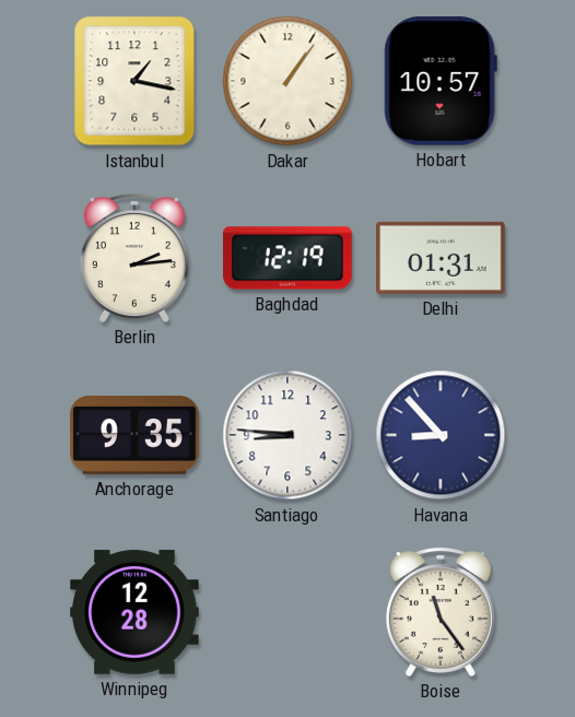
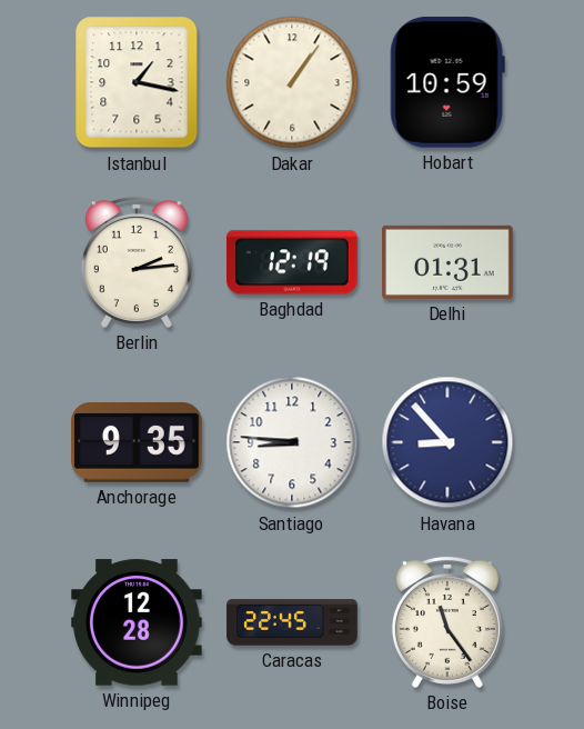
Hobart: 10:57 -> 10:59 (447, 83)
Caracas: none -> 22:45 (292, 622)
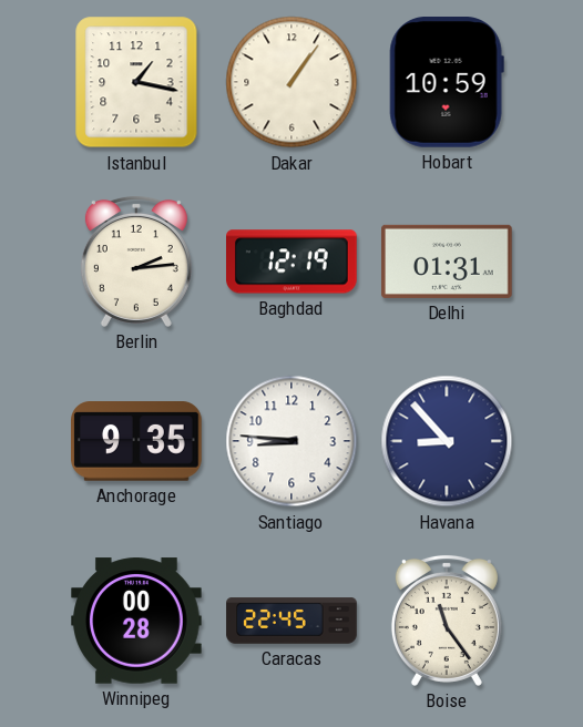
Winnipeg: 12:28 -> 00:28 (136, 621)
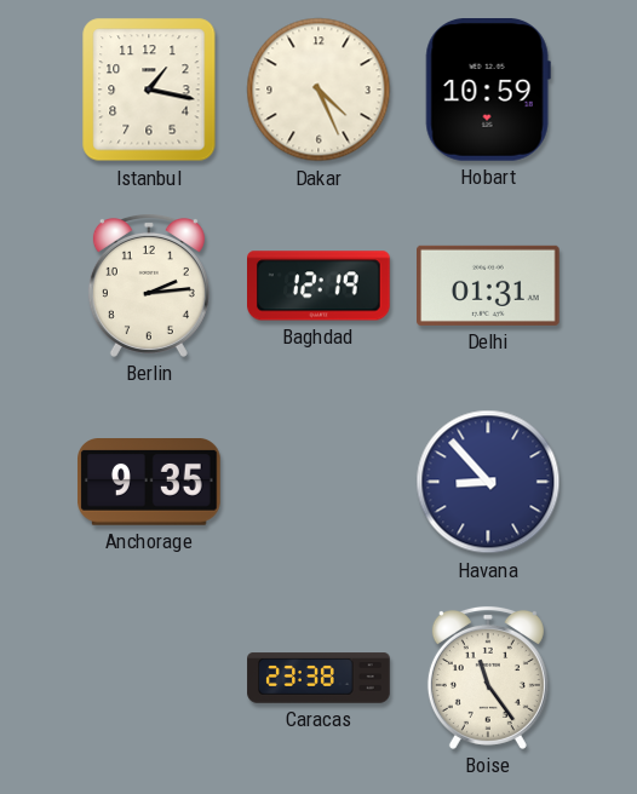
Dakar: 1:06 -> 4:26 (318, 90)
Santiago: 8:46 -> none (291, 441)
Winnipeg: 00:28 -> none (136, 621)
Caracas: 22:45 -> 23:38 (318, 678)
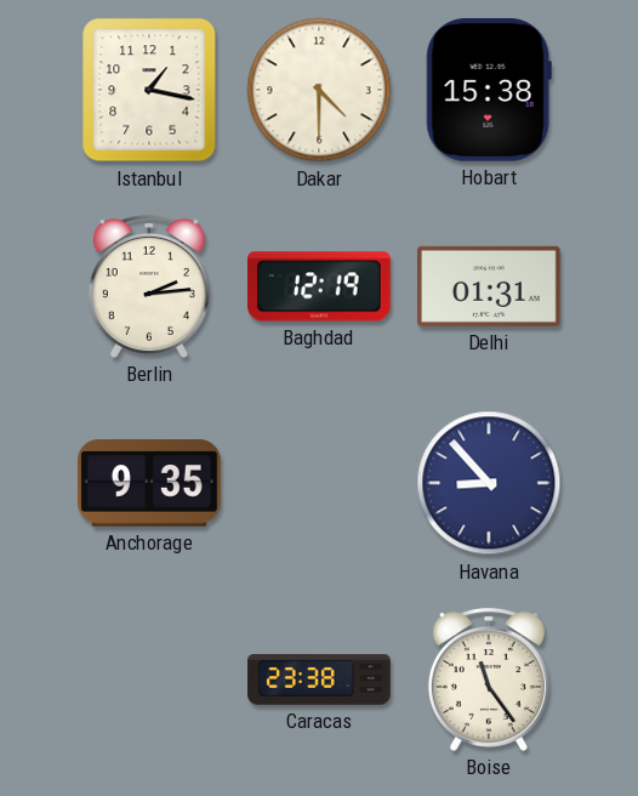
Dakar: 4:26 -> 4:30 (319, 90)
Hobart: 10:59 -> 15:38 (489, 91)
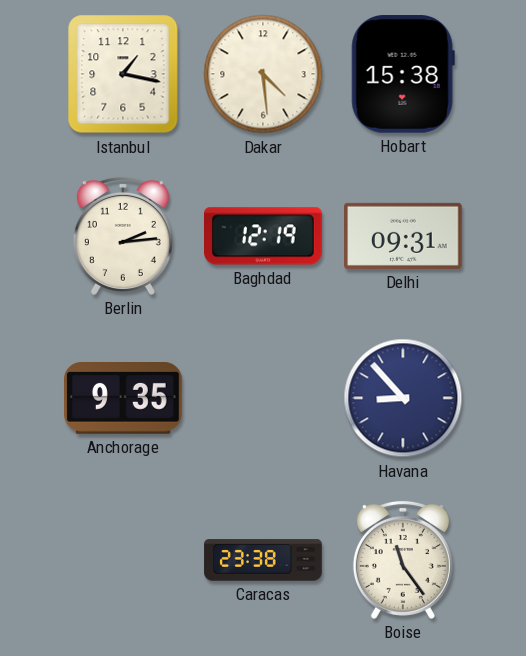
Dakar: 4:30 -> 4:29 (263, 74)
Delhi: 01:31 -> 09:31 (404, 236)
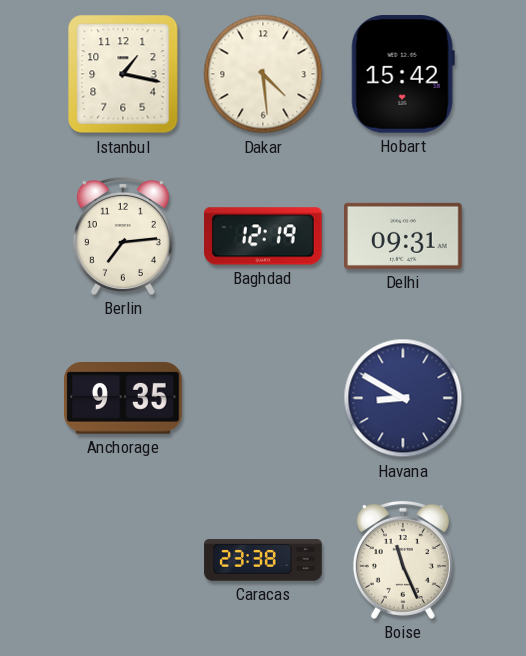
Hobart: 15:38 -> 15:42 (403, 75)
Berlin: 2:14 -> 7:14 (123, 236)
Havana: 8:53 -> 8:50 (403, 398)
Boise: 11:24 -> 11:26 (403, 560)
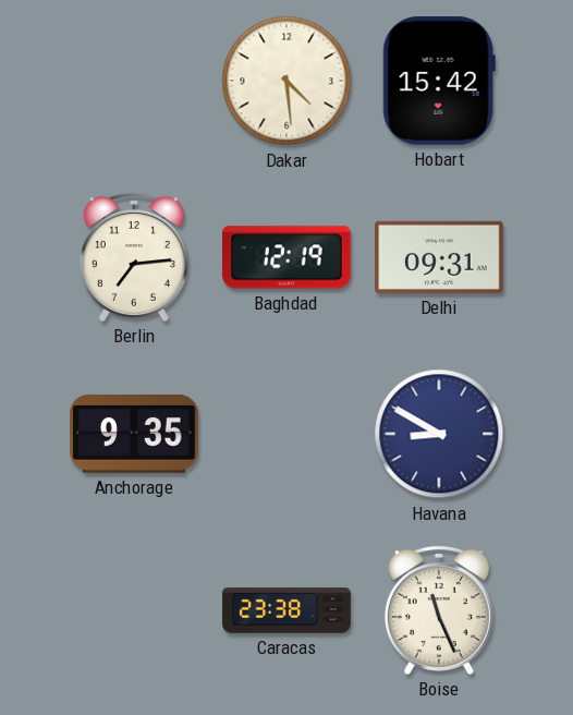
Istanbul: 1:17 -> none (123, 74)
